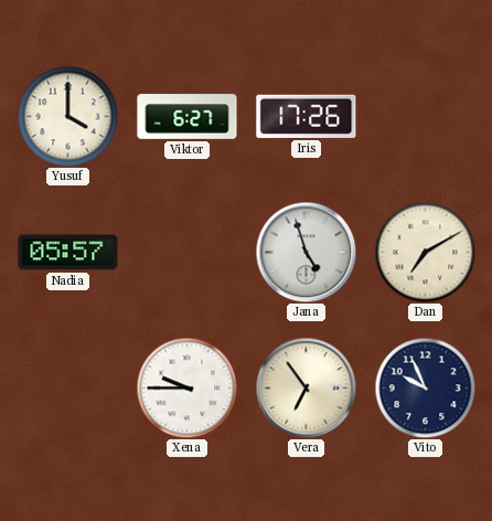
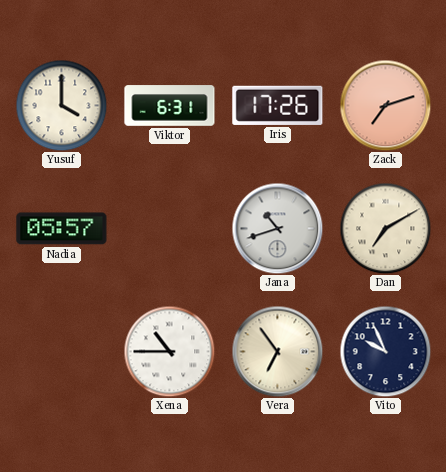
Viktor: 6:27 -> 6:31 (170, 106)
Zack: none -> 7:12 (385, 105)
Jana: 4:57 -> 10:42 (277, 228)
Xena: 9:45 -> 10:45 (169, 351)
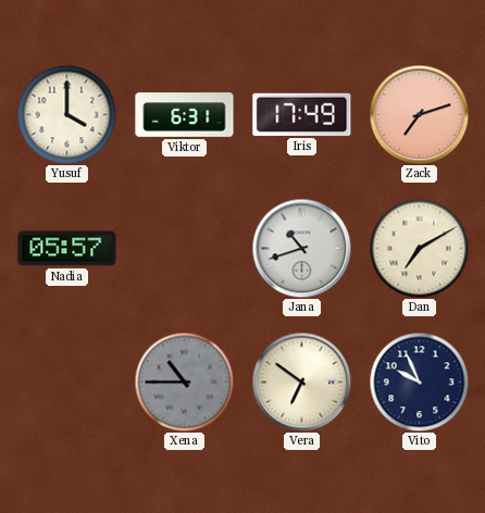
Iris: 17:26 -> 17:49 (302, 114)
Xena dial: white -> grey (184, 381)
Vera: 6:54 -> 6:51 (301, 381)
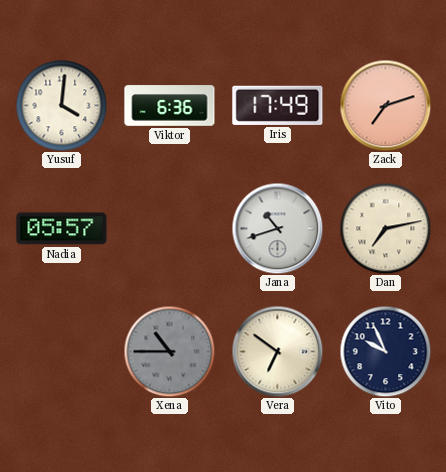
Yusuf: 4:00 -> 4:01 (61, 105)
Viktor: 6:31 -> 6:36 (170, 106)
Dan: 7:10 -> 7:13 (385, 228)
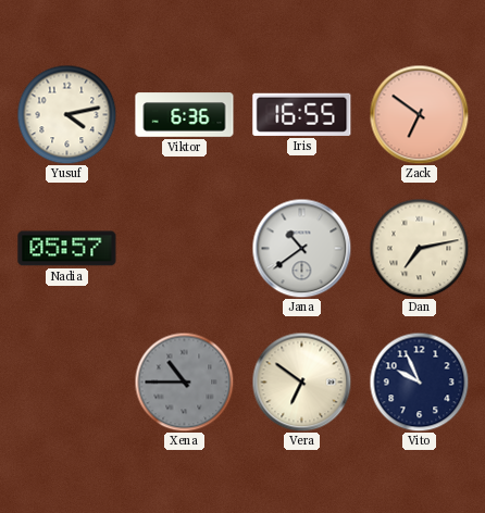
Yusuf: 4:01 -> 4:13 (66, 114)
Iris: 17:49 -> 16:55 (302, 114)
Zack: 7:12 -> 6:51 (419, 114)
Jana: 10:42 -> 10:39 (301, 248)
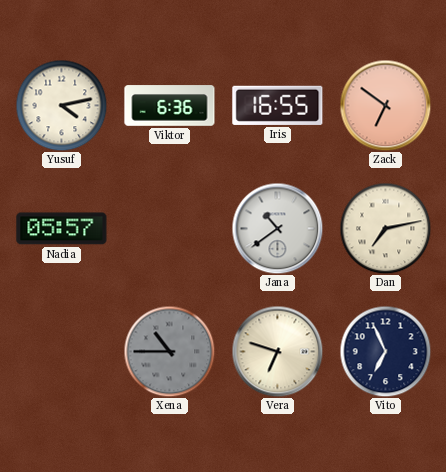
Vera: 6:51 -> 6:48 (277, 351)
Vito: 9:56 -> 6:56 (385, 351)
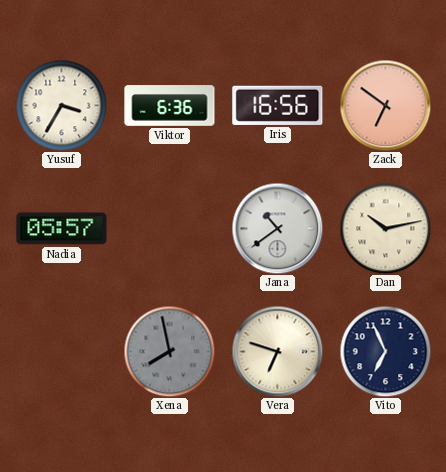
Yusuf: 4:13 -> 3:35 (61, 105)
Iris: 16:55 -> 16:56 (278, 105)
Dan: 7:13 -> 10:13 (385, 228)
Xena: 10:45 -> 7:58 (169, 351)
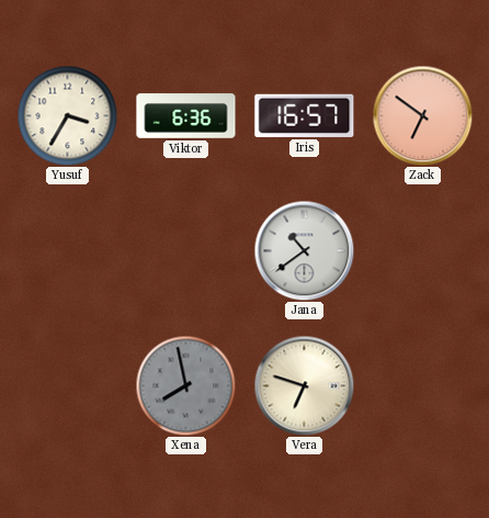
Iris: 16:56 -> 16:57 (305, 115)
Nadia: 05:57 -> none (62, 229)
Dan: 10:13 -> none (385, 228)
Vito: 6:56 -> none (385, 351)
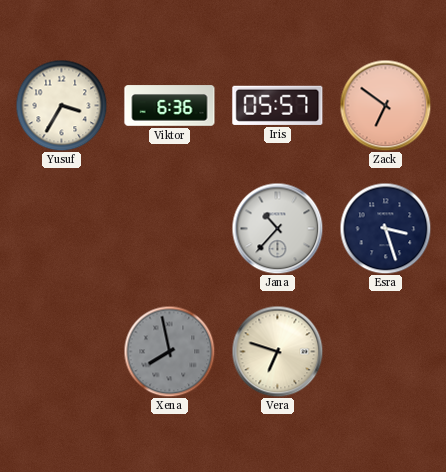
Iris: 16:57 -> 05:57 (278, 105)
Jana: 10:39 -> 10:37 (277, 228)
Esra: none -> 3:27 (385, 228)
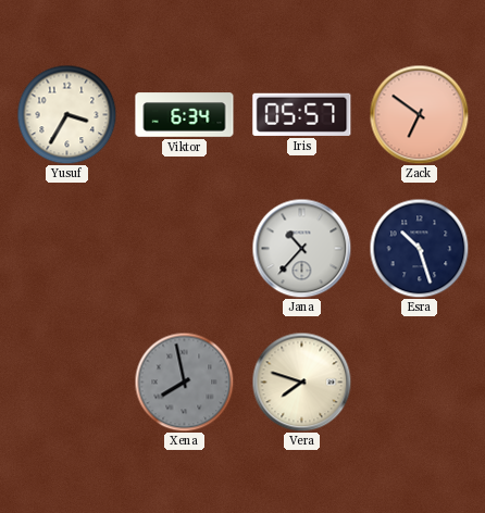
Viktor: 6:36 -> 6:34 (185, 115)
Esra: 3:27 -> 10:27 (419, 248)
Vera: 6:48 -> 7:48 (301, 381)
